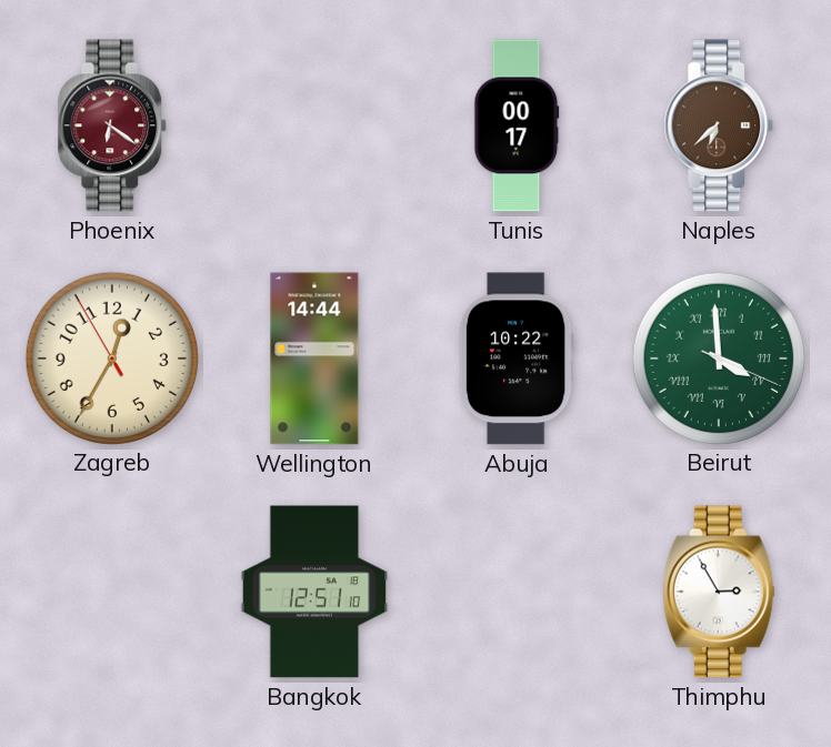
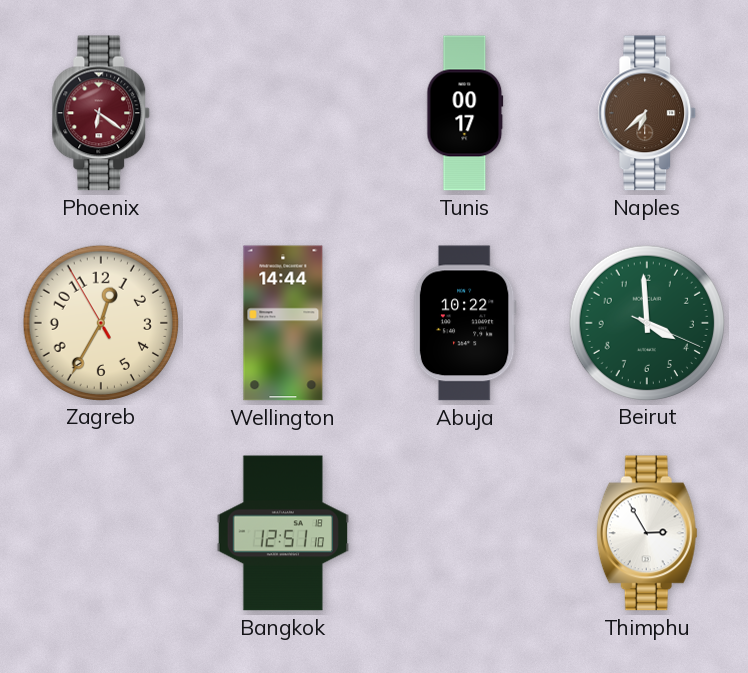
Beirut numerals: Roman -> Arabic (646, 322)
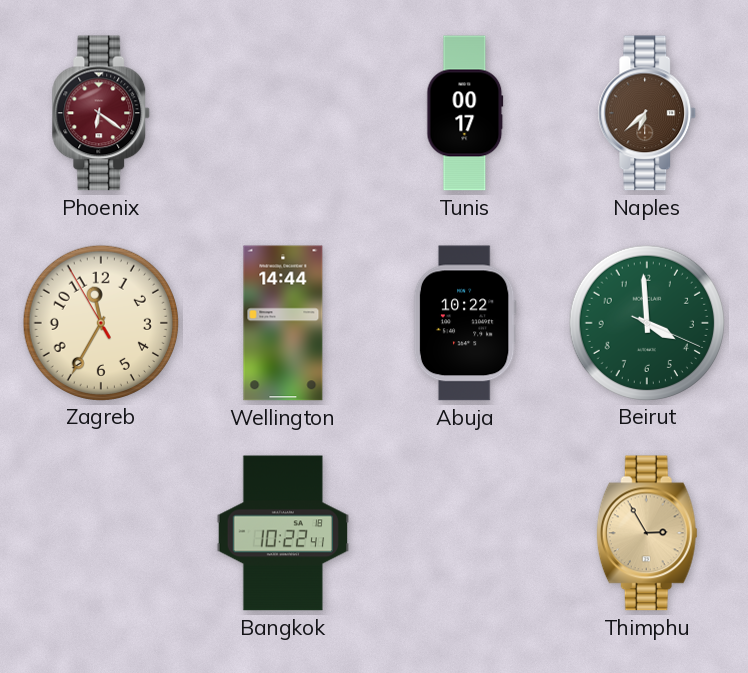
Zagreb: 12:34 -> 11:34 (100, 322)
Bangkok: 12:51 -> 10:22 (282, 533)
Thimphu dial: white -> champagne (647, 533)
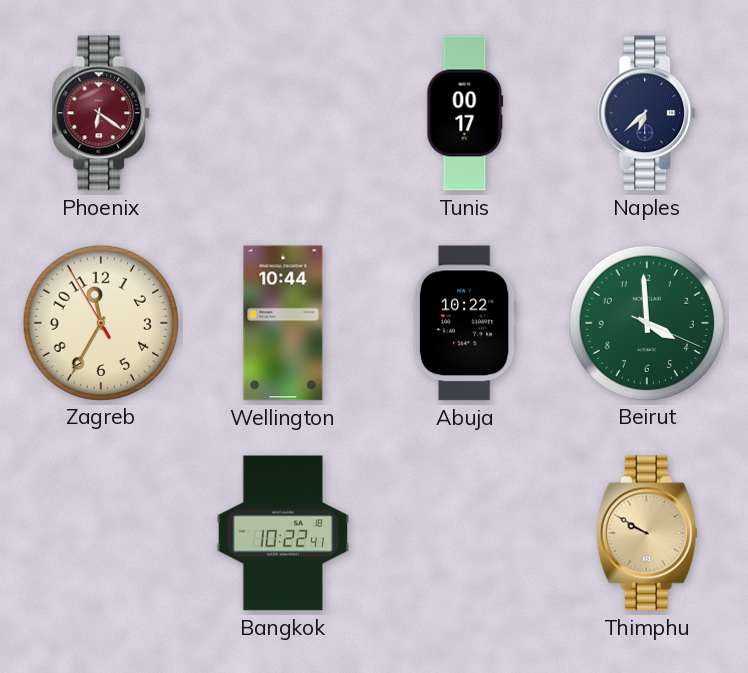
Naples dial: brown -> navy (647, 113)
Wellington: 14:44 -> 10:44 (283, 323)
Thimphu: 2:55 -> 9:50 (647, 533)
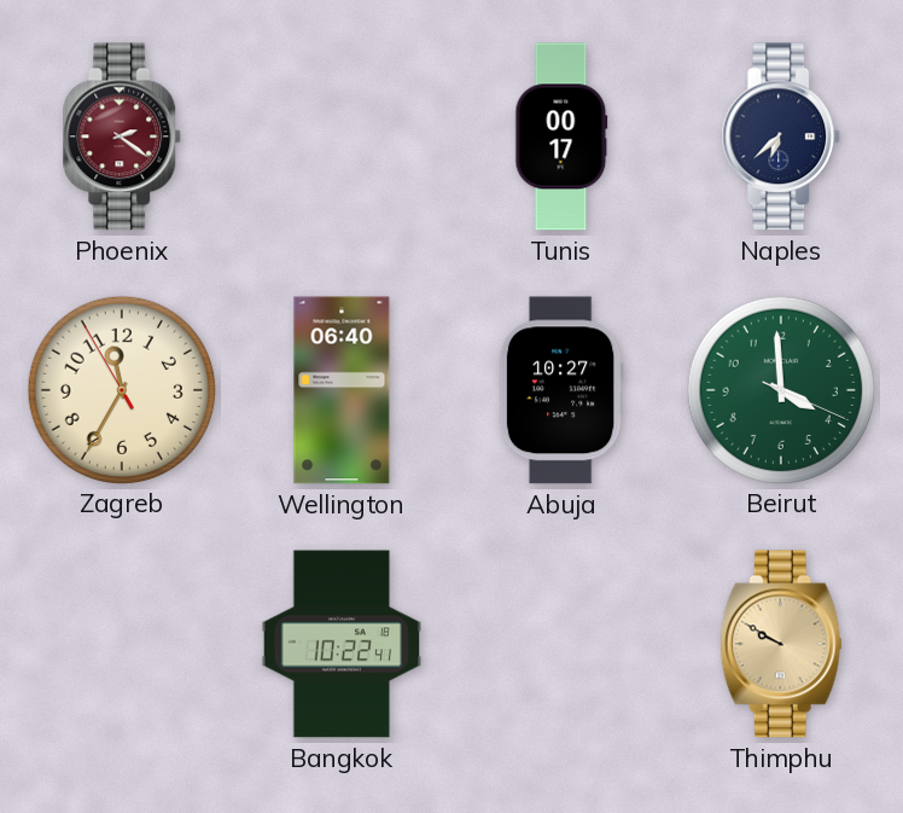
Phoenix: 6:21 -> 2:21 (122, 137)
Wellington: 10:44 -> 06:40 (342, 390)
Abuja: 10:22 -> 10:27 (561, 390)
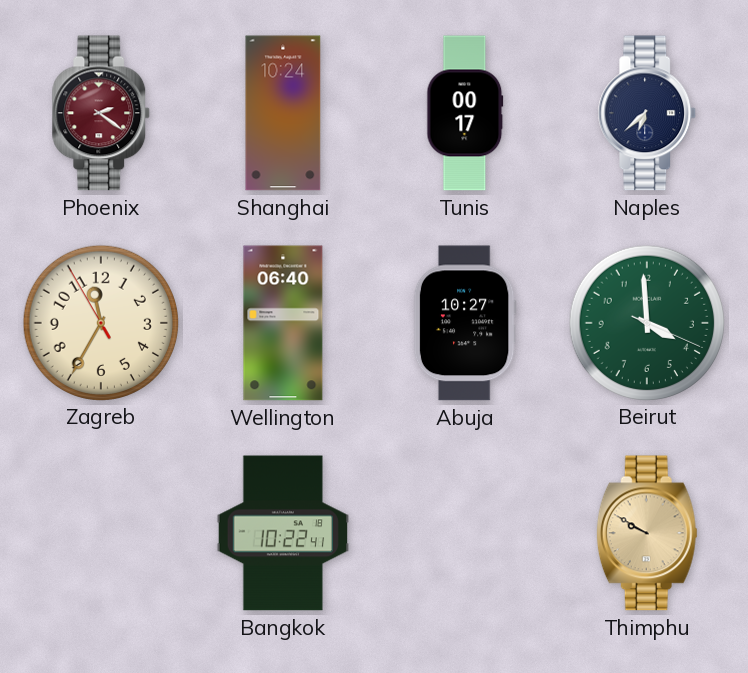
Shanghai: none -> 10:24 (283, 113)
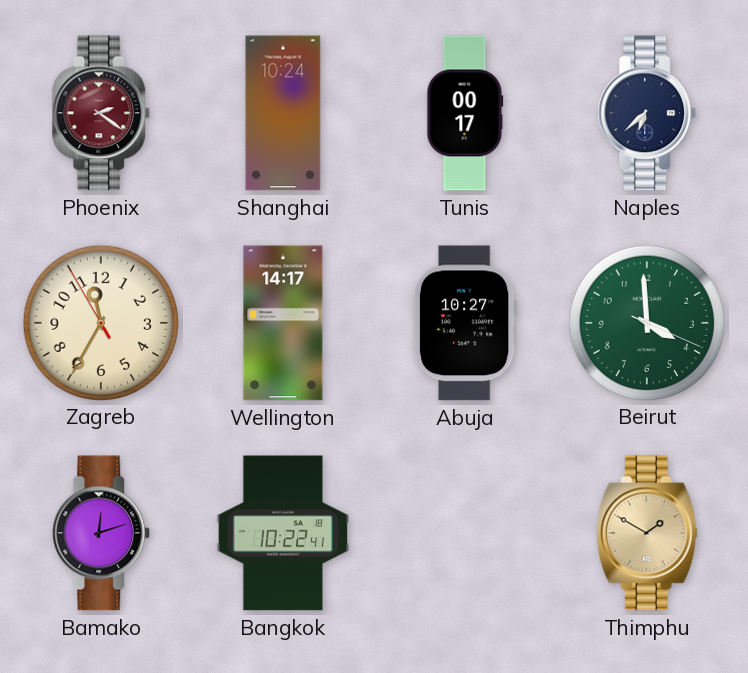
Wellington: 06:40 -> 14:17 (283, 323)
Bamako: none -> 12:12 (101, 533)
Thimphu: 9:50 -> 1:50 (647, 533)
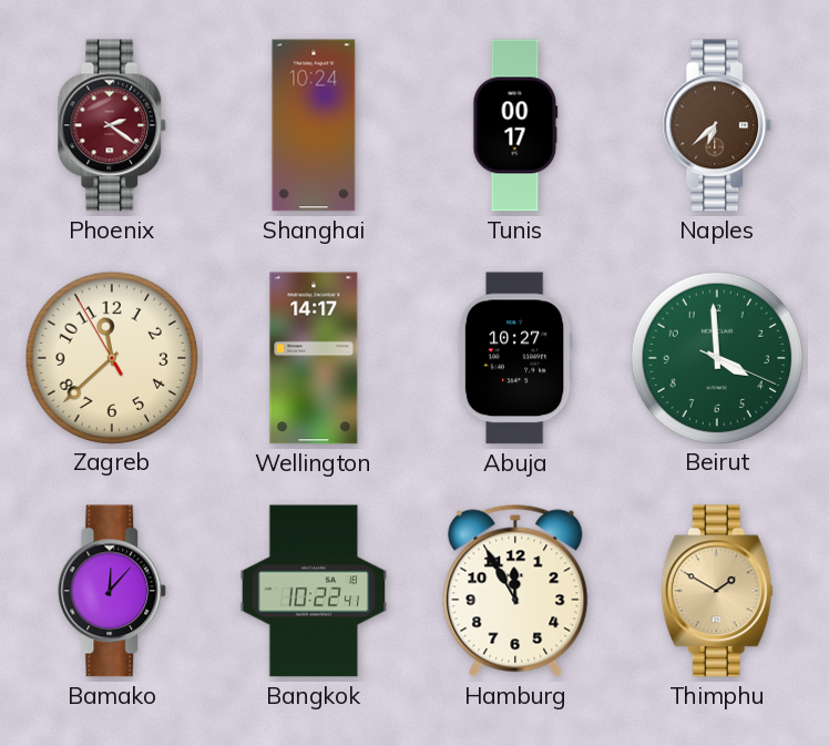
Naples dial: navy -> brown (717, 125)
Zagreb: 11:34 -> 11:37 (111, 357)
Bamako: 12:12 -> 12:07 (112, 591)
Hamburg: none -> 11:55 (515, 591)
